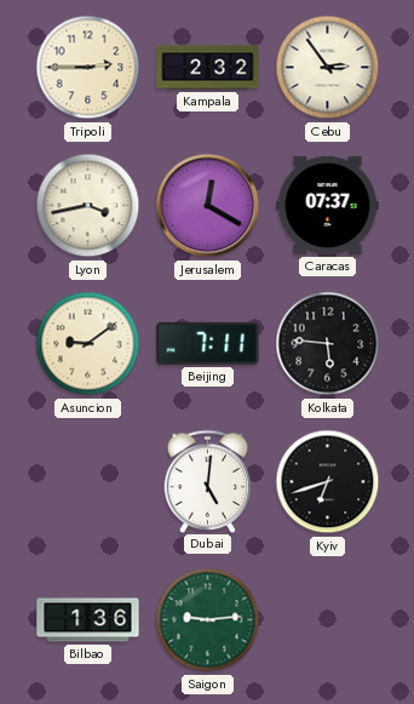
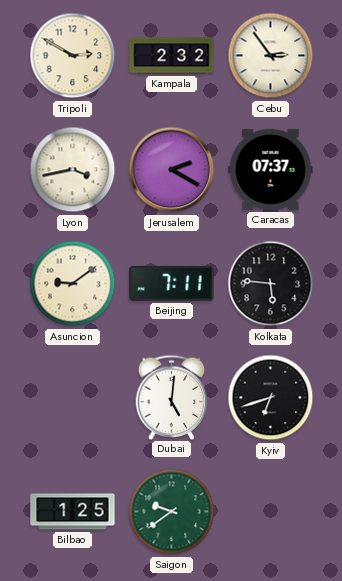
Tripoli: 2:45 -> 2:50 (73, 56)
Jerusalem: 12:20 -> 2:20 (172, 170)
Bilbao: 1:36 -> 1:25 (73, 512)
Saigon: 9:14 -> 9:39 (172, 512)
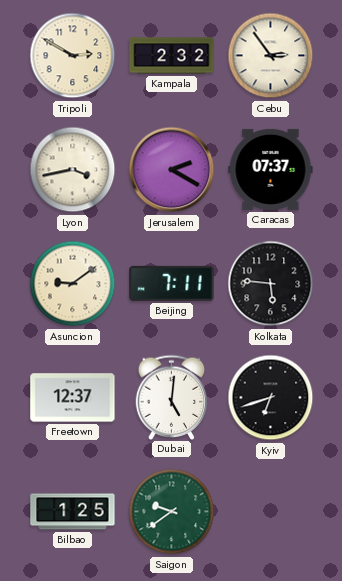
Freetown: none -> 12:37 (73, 398)
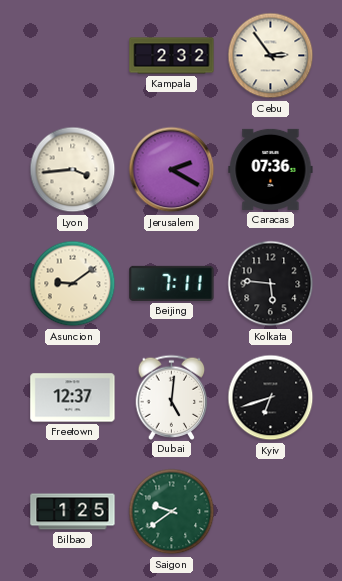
Tripoli: 2:50 -> none (73, 56)
Lyon: 3:43 -> 3:44 (73, 170)
Caracas: 07:37 -> 07:36 (271, 169)
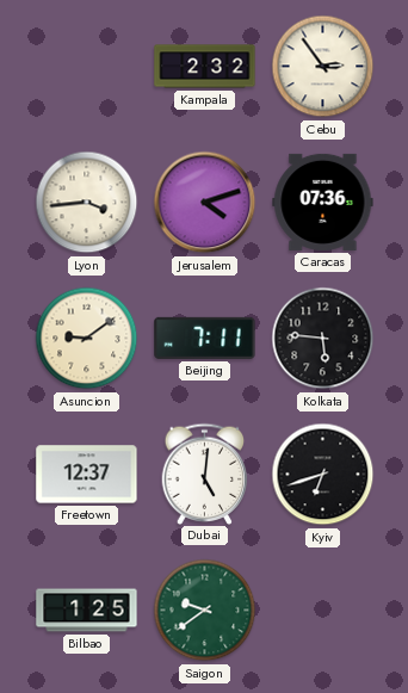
Jerusalem: 2:20 -> 4:12 (205, 203)
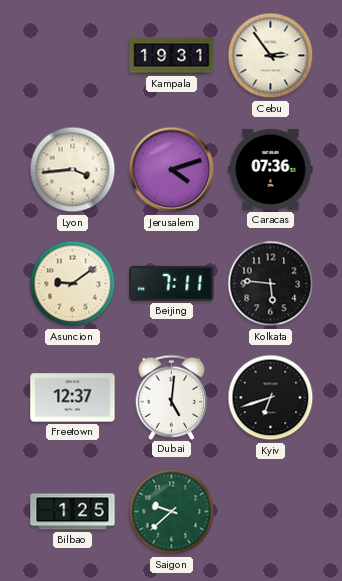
Kampala: 2:32 -> 19:31 (172, 56)
Saigon: 9:39 -> 9:38 (172, 512)
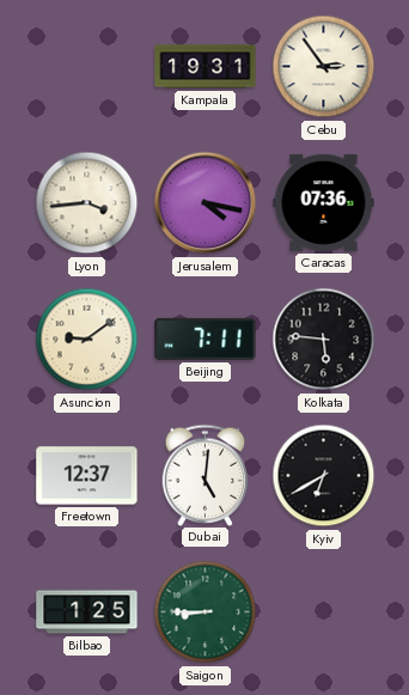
Jerusalem: 4:12 -> 4:17 (206, 203)
Kyiv: 6:42 -> 6:40 (324, 476)
Saigon: 9:38 -> 8:45 (206, 612)
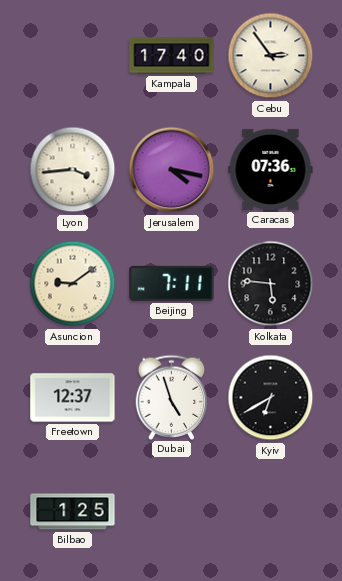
Kampala: 19:31 -> 17:40 (172, 56)
Dubai: 5:01 -> 4:57 (172, 397)
Saigon: 8:45 -> none (206, 612)
